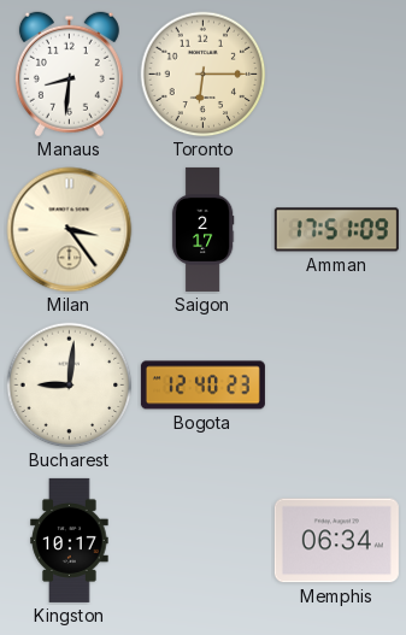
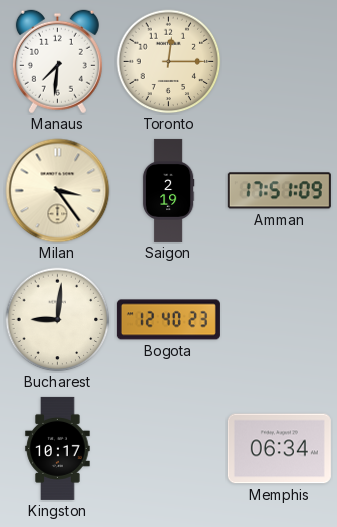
Manaus: 8:31 -> 7:31 (57, 62)
Toronto: 6:15 -> 12:15 (169, 62)
Saigon: 2:17 -> 2:19 (168, 190)
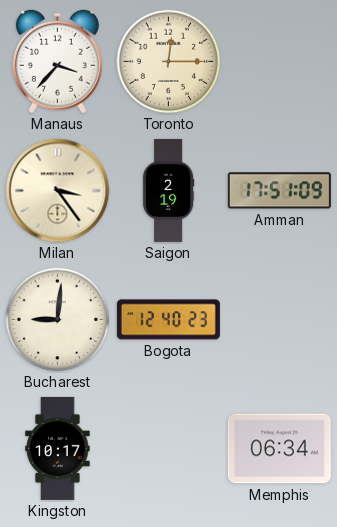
Manaus: 7:31 -> 3:37 (57, 62)
